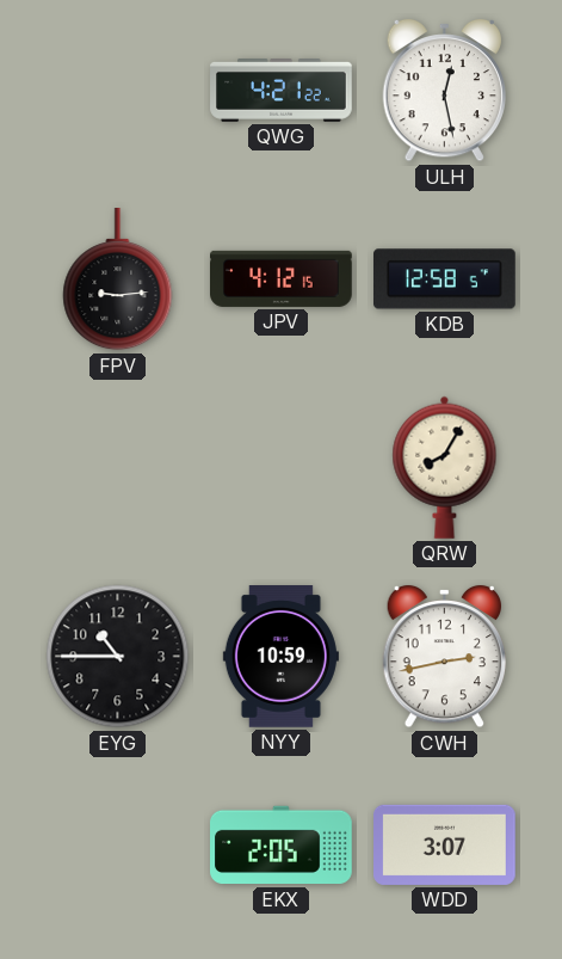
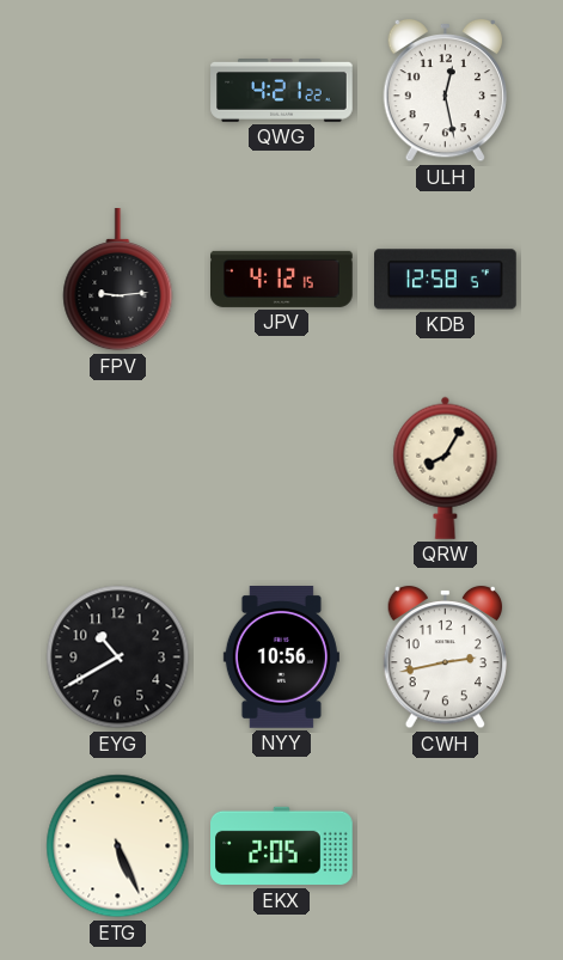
EYG: 10:45 -> 10:40 (118, 658)
NYY: 10:59 -> 10:56 (281, 658)
ETG: none -> 5:26 (118, 846)
WDD: 3:07 -> none (445, 844)
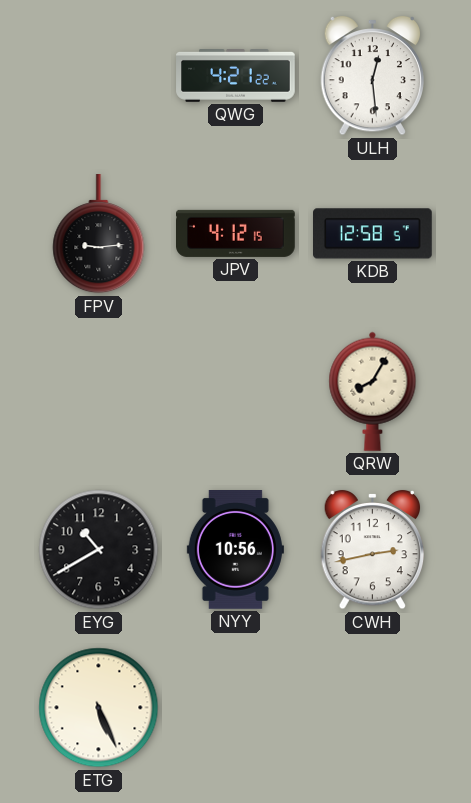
ULH: 12:28 -> 12:29 (373, 76)
EKX: 2:05 -> none (282, 846)
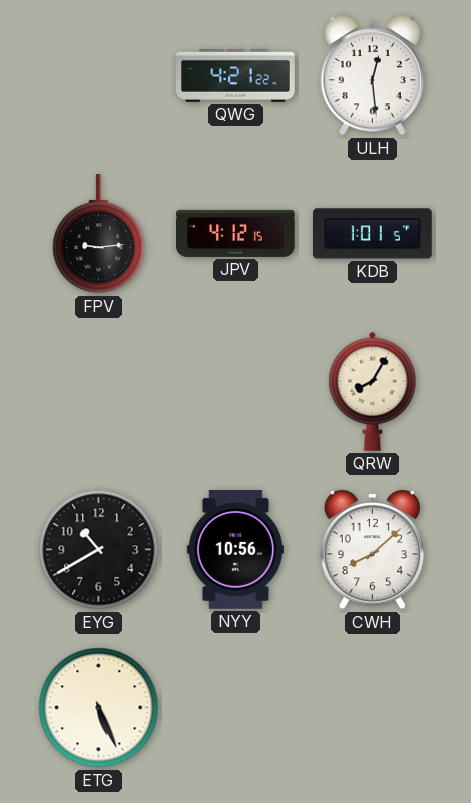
KDB: 12:58 -> 1:01 (373, 234)
CWH: 2:43 -> 8:08 (373, 550)
